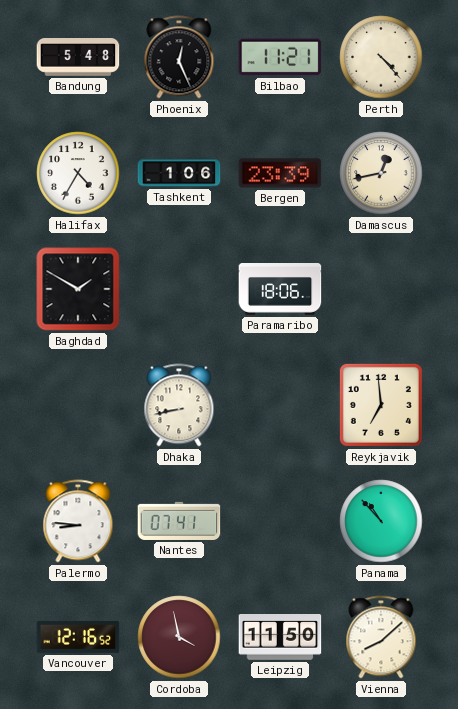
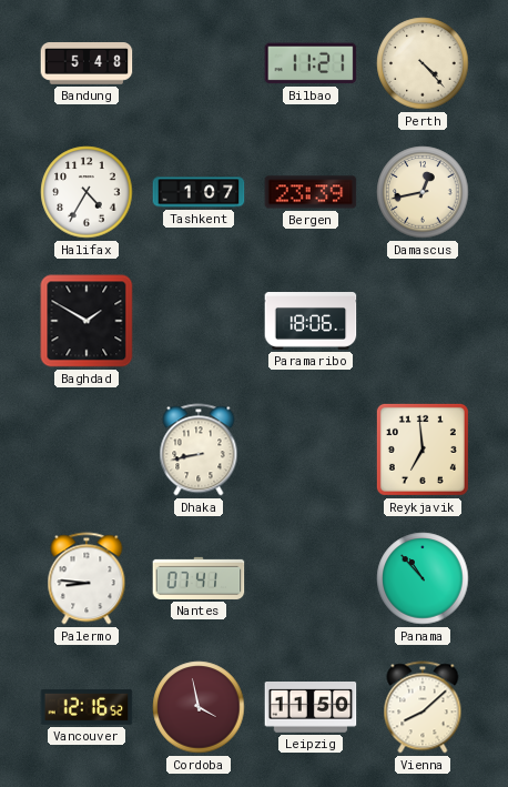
Phoenix: 12:26 -> none (179, 57)
Tashkent: 1:06 -> 1:07 (199, 192)
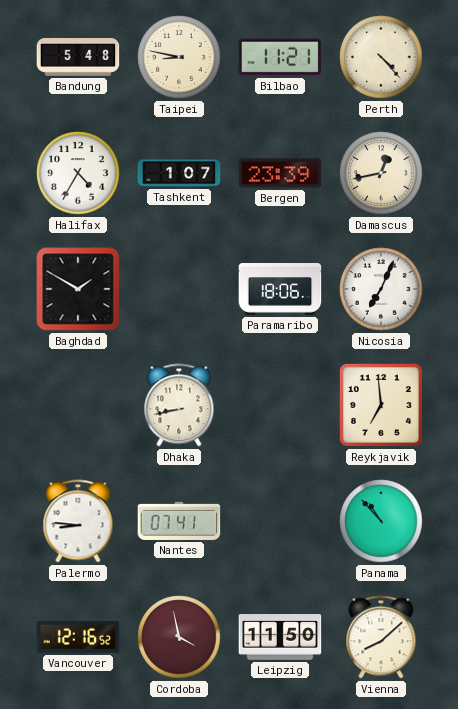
Taipei: none -> 8:47 (179, 57)
Nicosia: none -> 7:04 (381, 289)
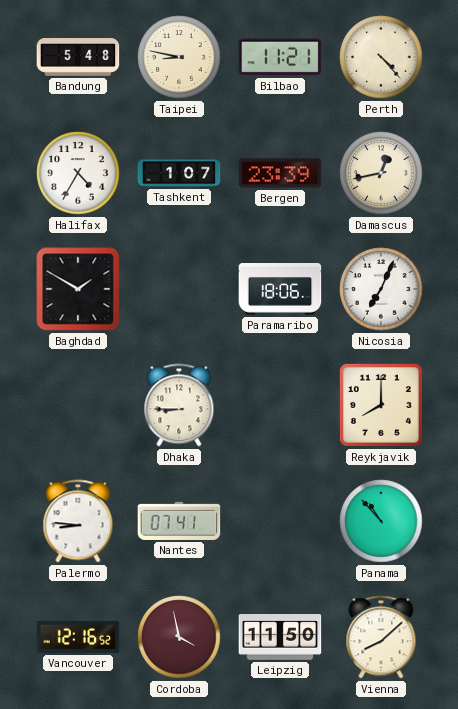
Dhaka: 8:43 -> 8:45 (179, 405)
Reykjavik: 6:59 -> 8:00 (381, 405)
